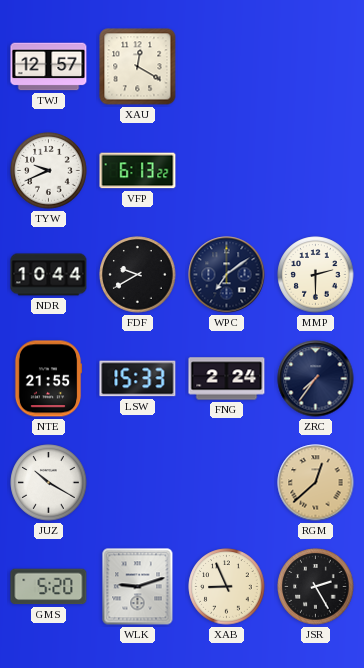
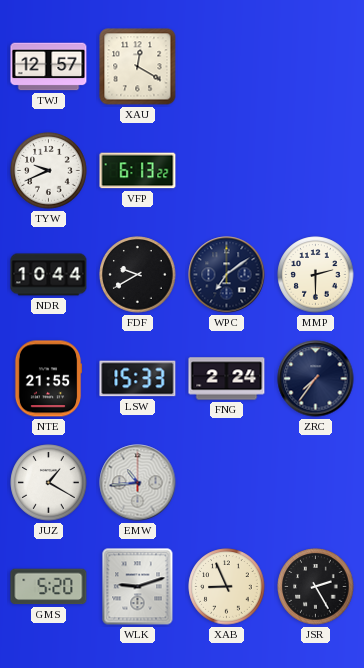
JUZ: 10:20 -> 1:20 (49, 483)
EMW: none -> 10:44 (138, 483)
RGM: 12:38 -> none (316, 483)
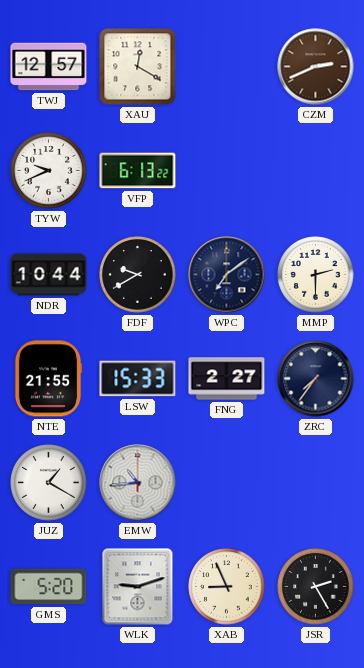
CZM: none -> 2:41 (316, 67)
FNG: 2:24 -> 2:27 (227, 379)
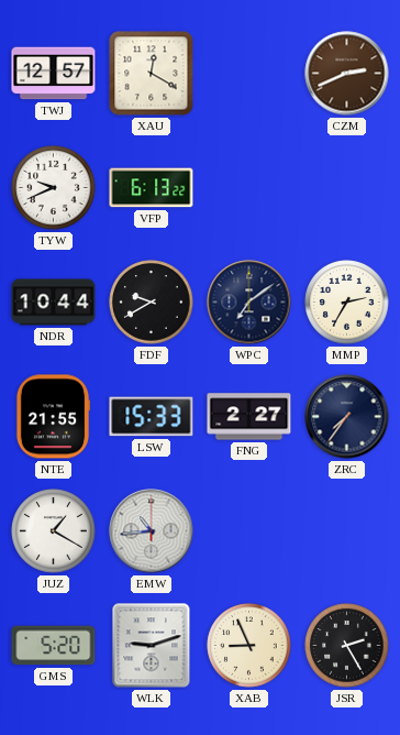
MMP: 2:30 -> 2:35 (347, 303)
